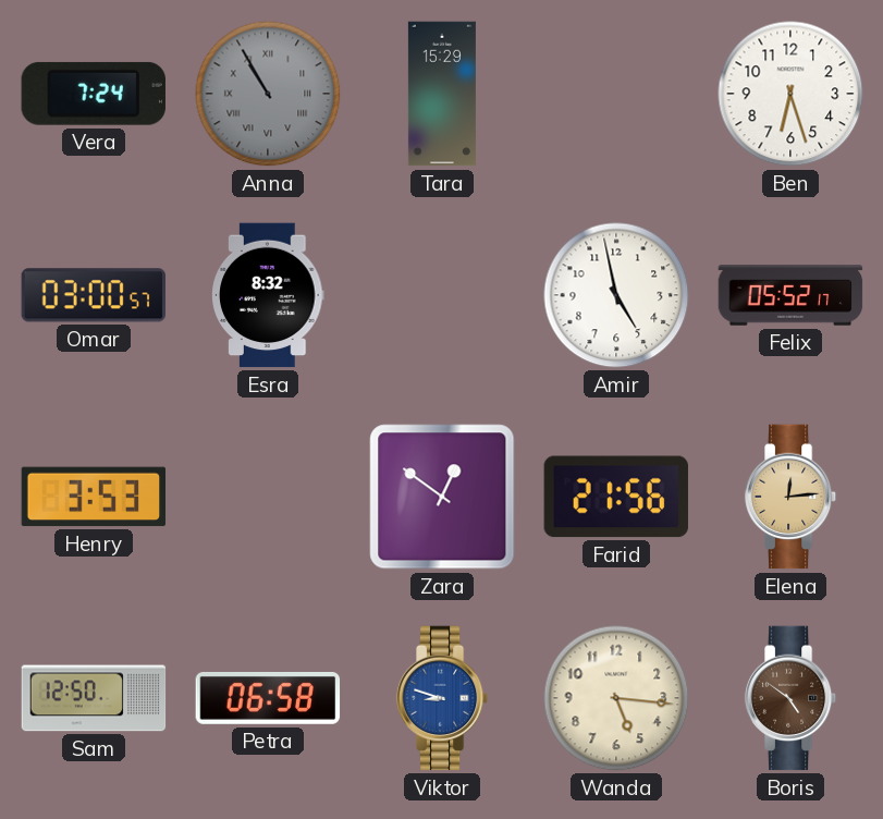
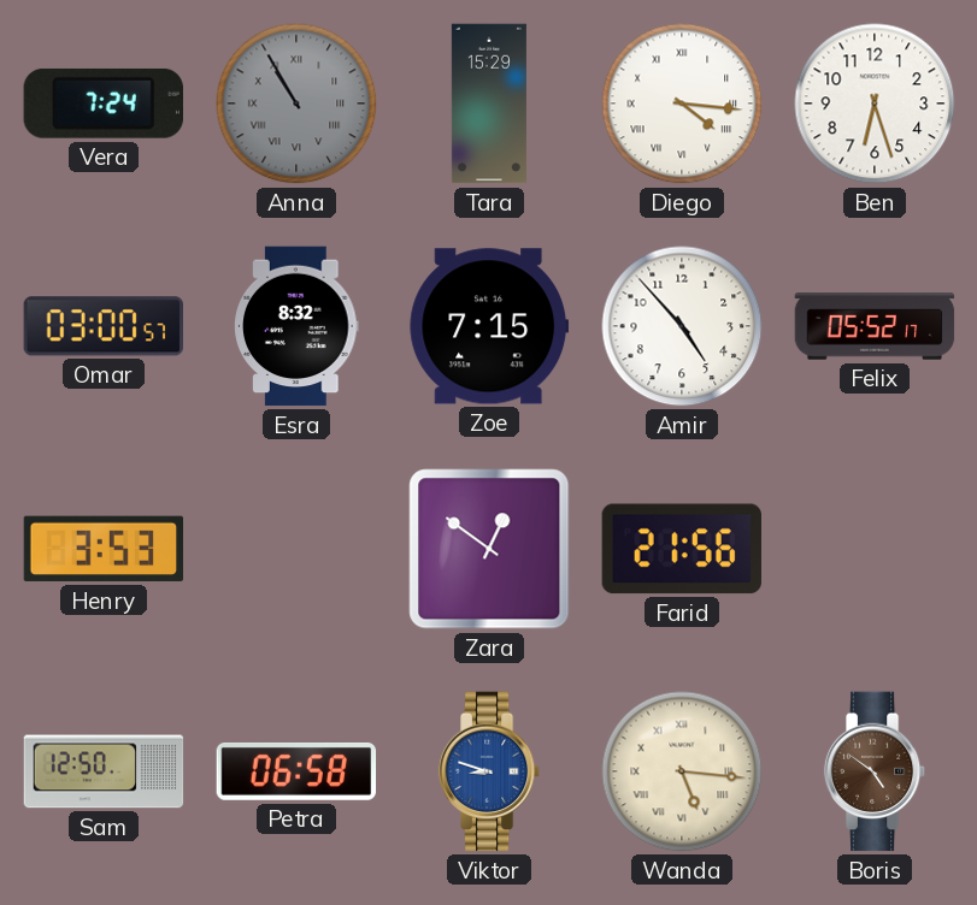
Diego: none -> 4:16 (682, 103)
Zoe: none -> 7:15 (489, 326)
Amir: 4:58 -> 4:53 (682, 326)
Elena: 12:14 -> none (790, 497)
Wanda numerals: Arabic -> Roman (682, 771)
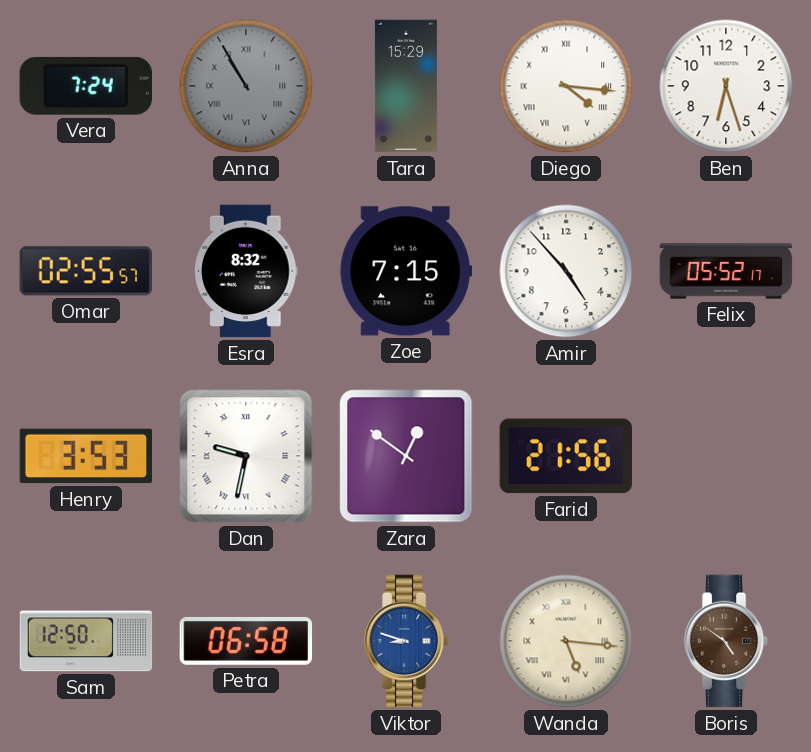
Omar: 03:00 -> 02:55 (85, 271)
Dan: none -> 9:32 (246, 456)
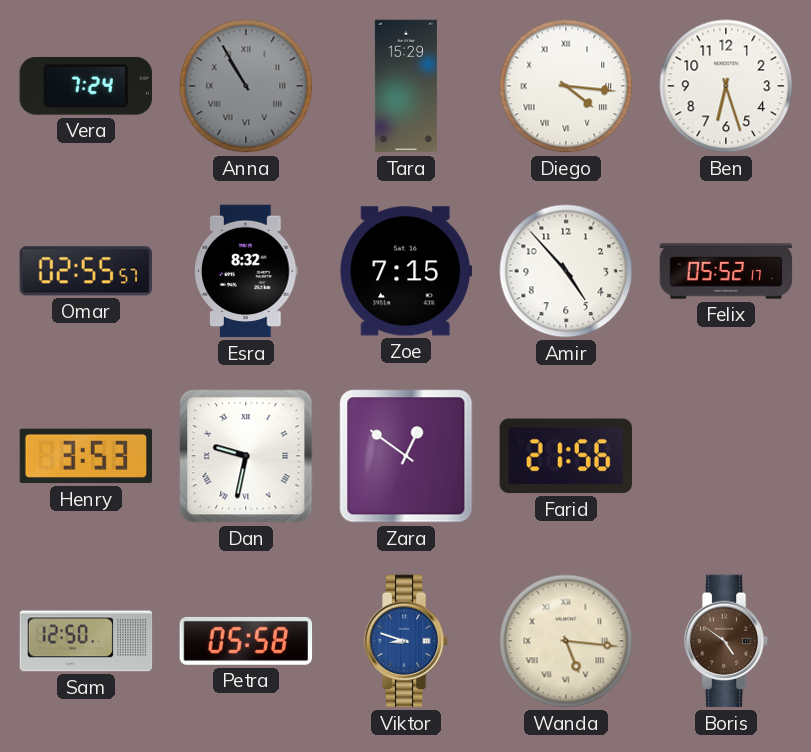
Petra: 06:58 -> 05:58 (246, 641)
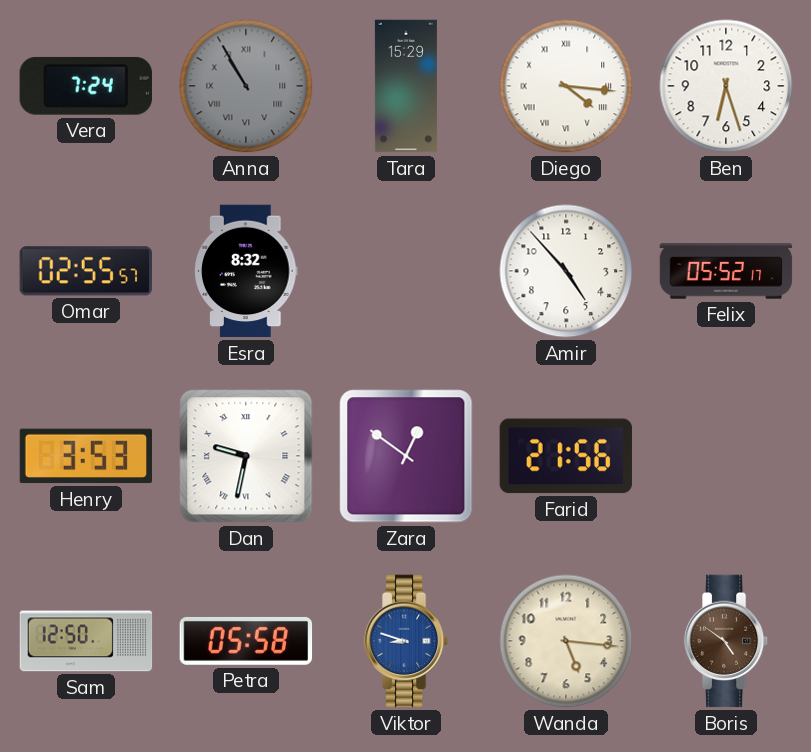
Zoe: 7:15 -> none (406, 271)
Wanda numerals: Roman -> Arabic (566, 641)
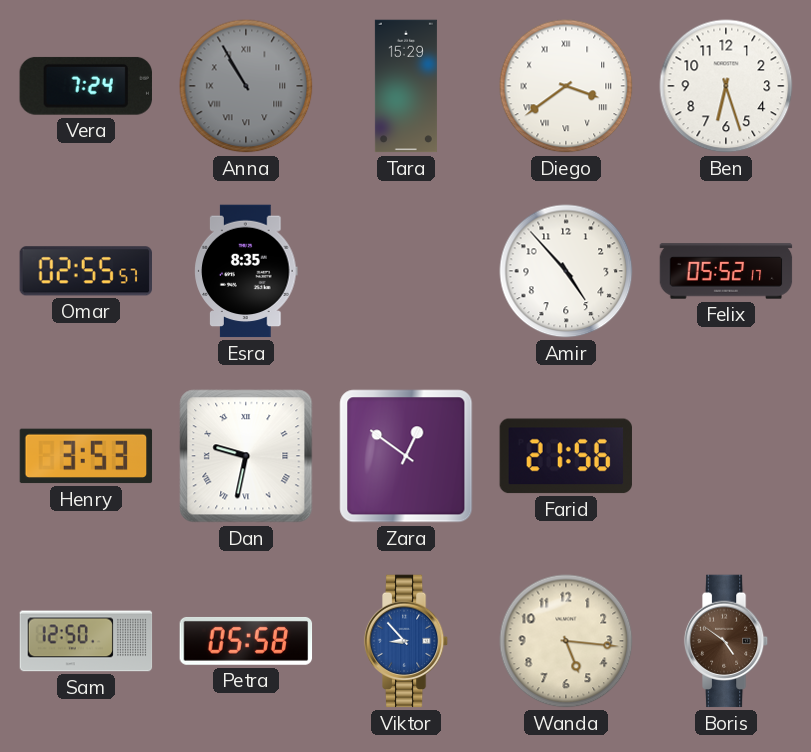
Diego: 4:16 -> 3:39 (566, 86)
Esra: 8:32 -> 8:35 (246, 271)
Viktor: 8:48 -> 8:53 (406, 641)
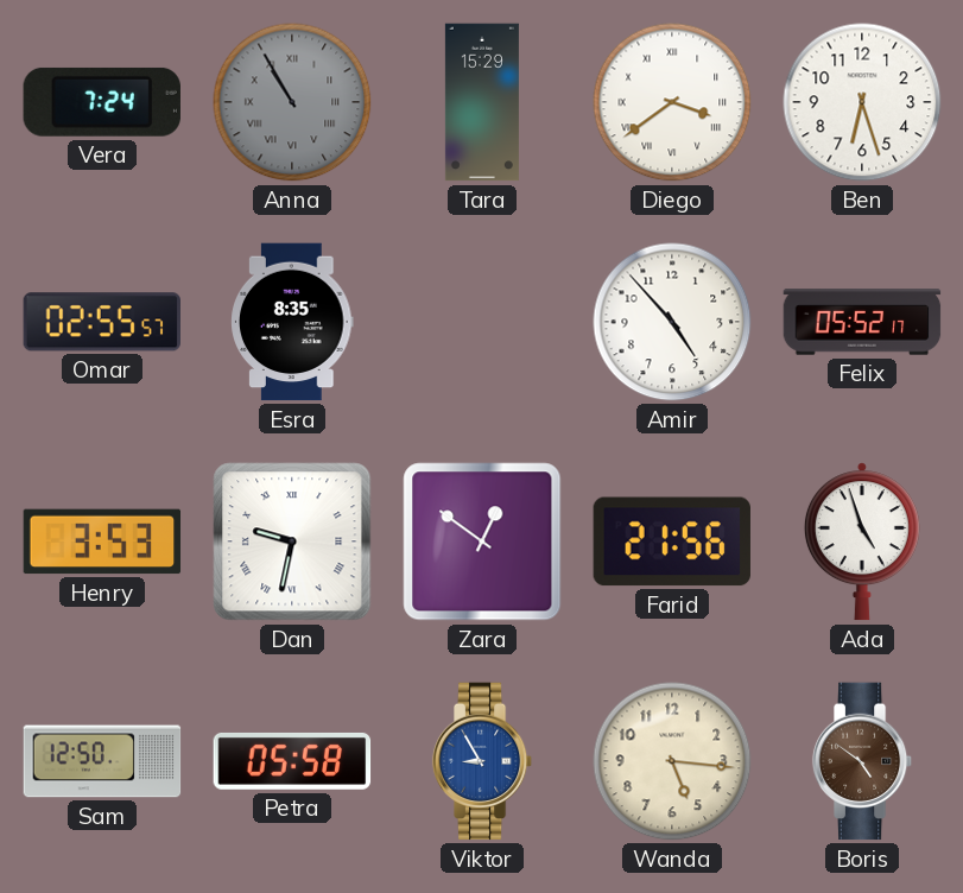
Ada: none -> 4:57 (862, 541)
Viktor: 8:53 -> 8:55 (482, 761)
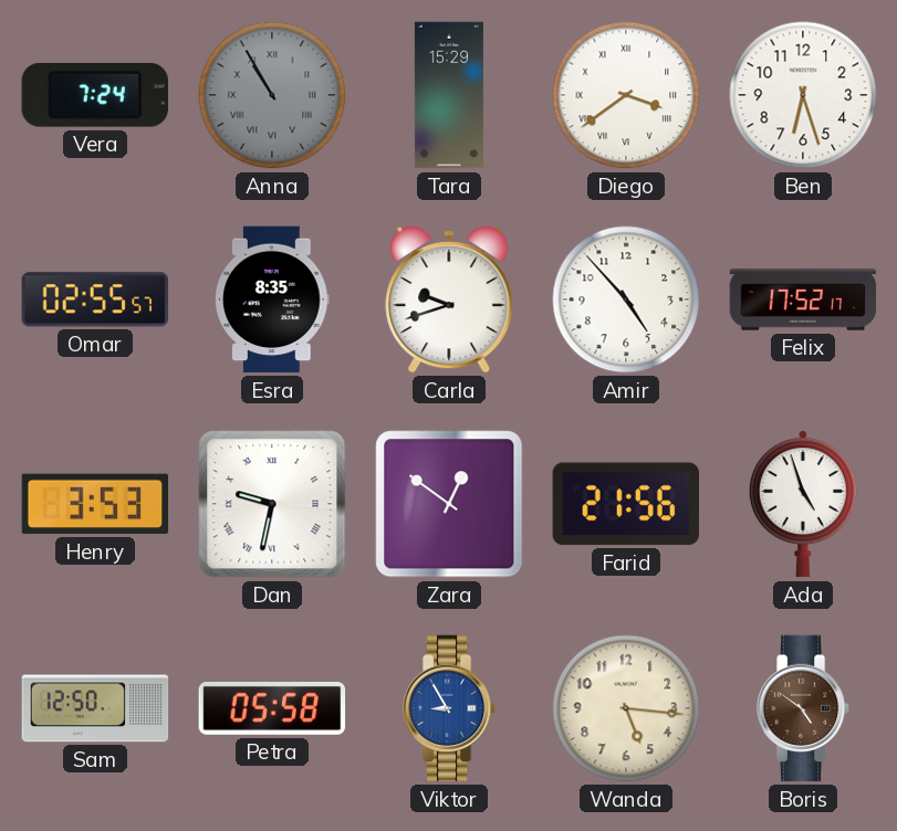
Carla: none -> 9:42 (449, 299)
Felix: 05:52 -> 17:52 (803, 299)
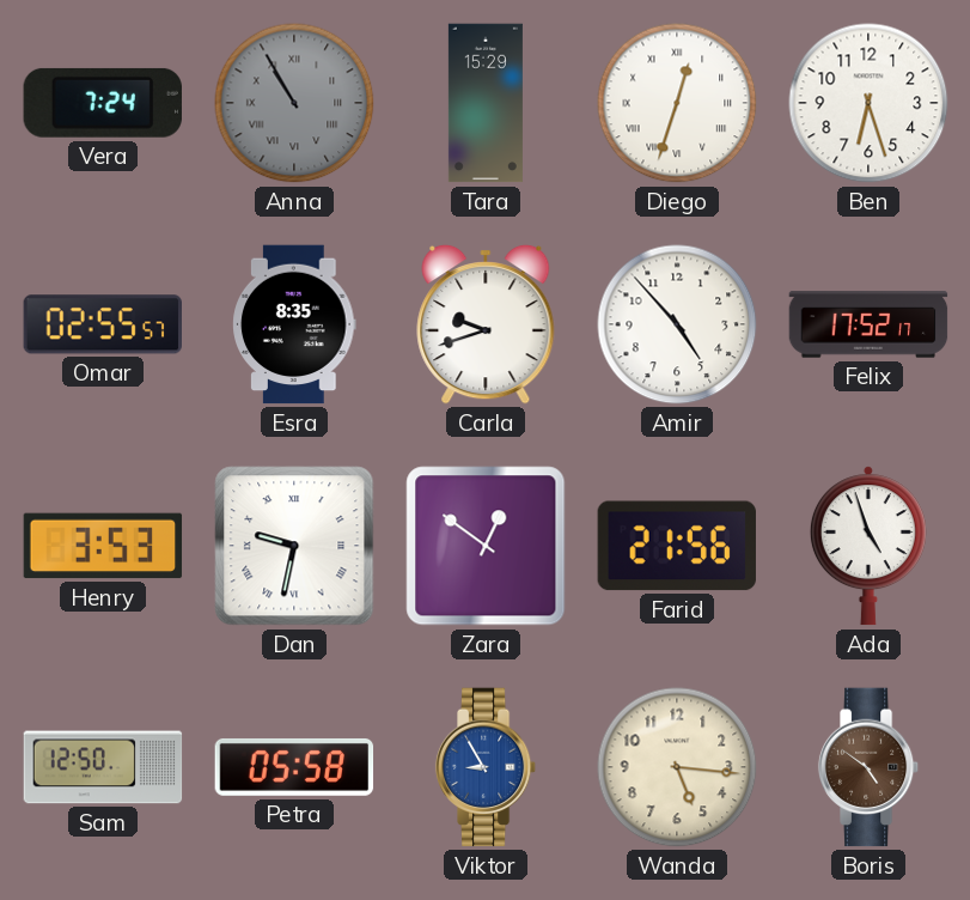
Diego: 3:39 -> 12:33 (677, 103)
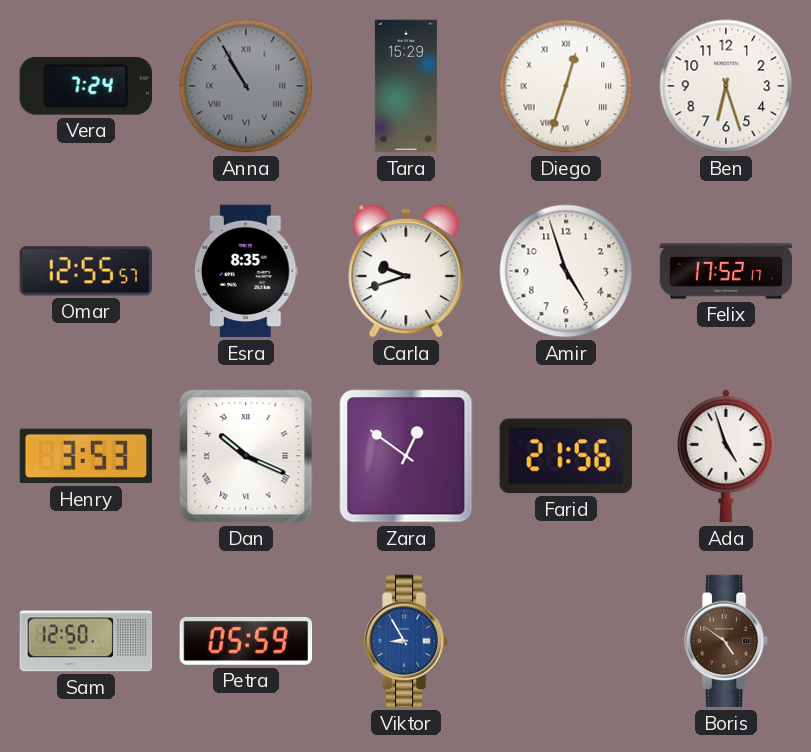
Omar: 02:55 -> 12:55 (85, 271)
Amir: 4:53 -> 4:57 (566, 271)
Dan: 9:32 -> 10:19 (246, 456)
Petra: 05:58 -> 05:59 (246, 641)
Wanda: 5:16 -> none (677, 767)
